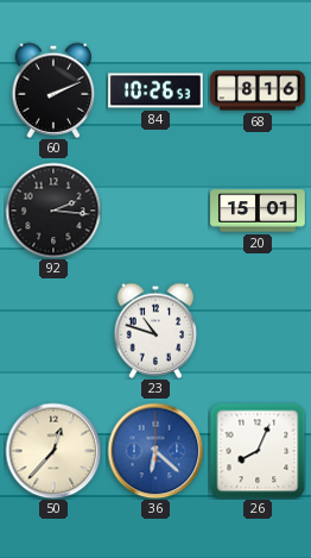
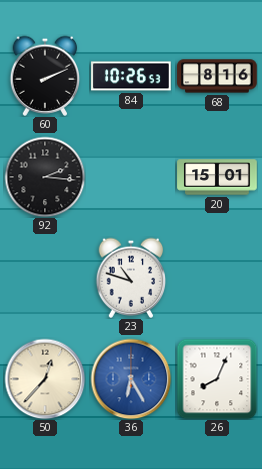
36: 6:22 -> 6:25 (131, 379)
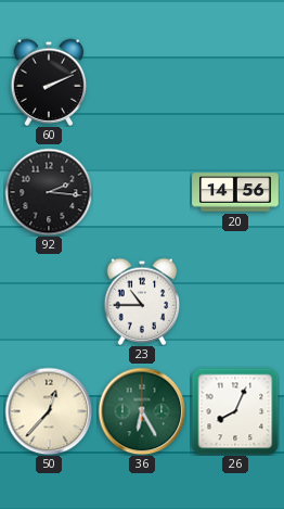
84: 10:26 -> none (131, 76)
68: 8:16 -> none (217, 76)
20: 15:01 -> 14:56 (235, 192)
23: 10:48 -> 10:45 (142, 302)
36 dial: blue -> green (142, 411)
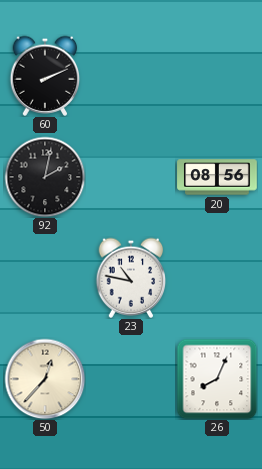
92: 2:16 -> 2:02 (45, 177)
20: 14:56 -> 08:56 (217, 177)
23: 10:45 -> 10:47 (131, 278)
36: 6:25 -> none (142, 411)
